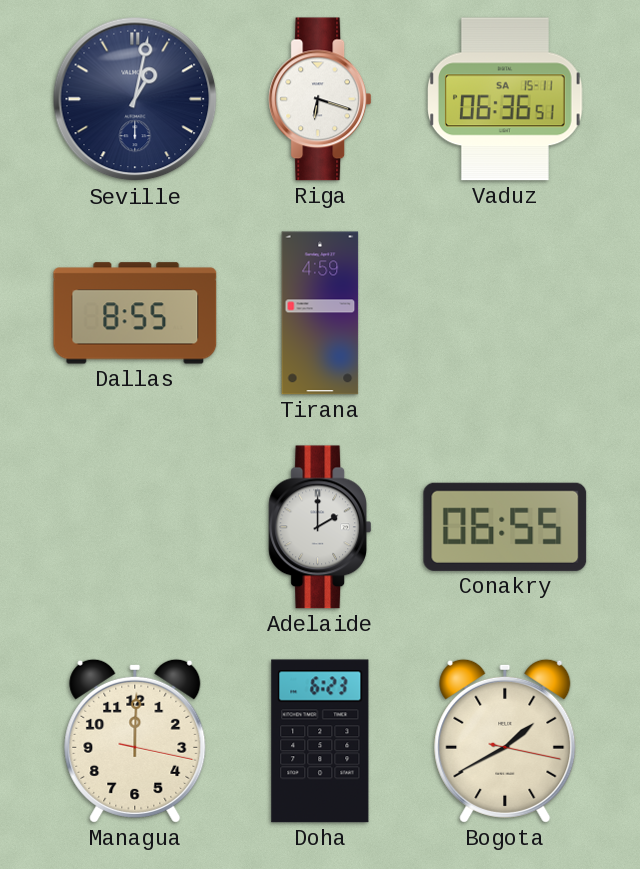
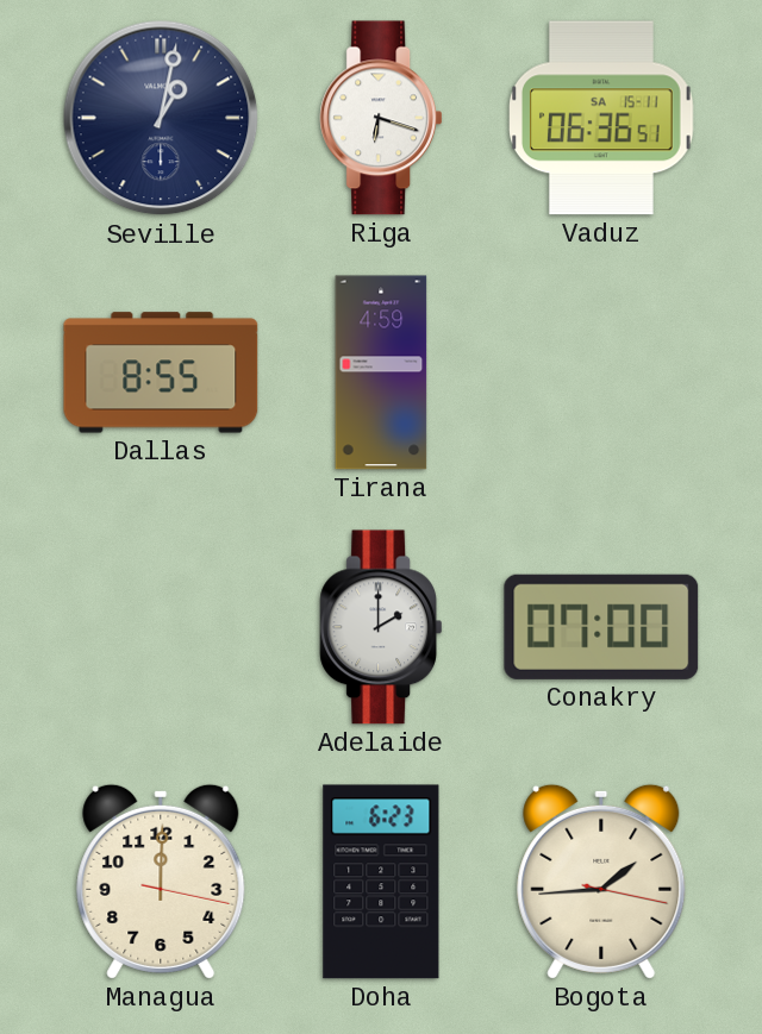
Conakry: 06:55 -> 07:00 (601, 627)
Bogota: 1:40 -> 1:44 (601, 882)
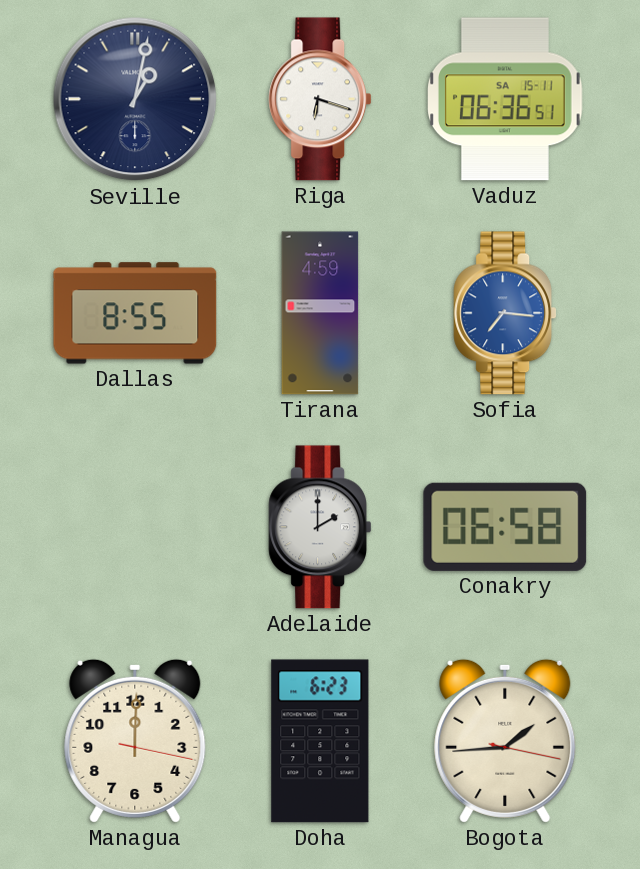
Sofia: none -> 7:16 (505, 313)
Conakry: 07:00 -> 06:58 (505, 527)
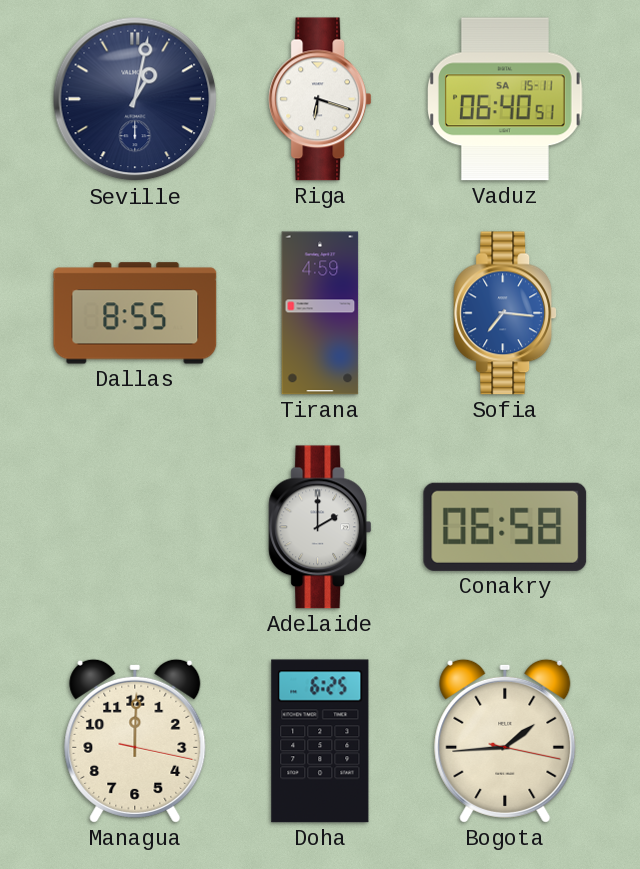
Vaduz: 06:36 -> 06:40 (506, 99)
Doha: 6:23 -> 6:25 (320, 741)
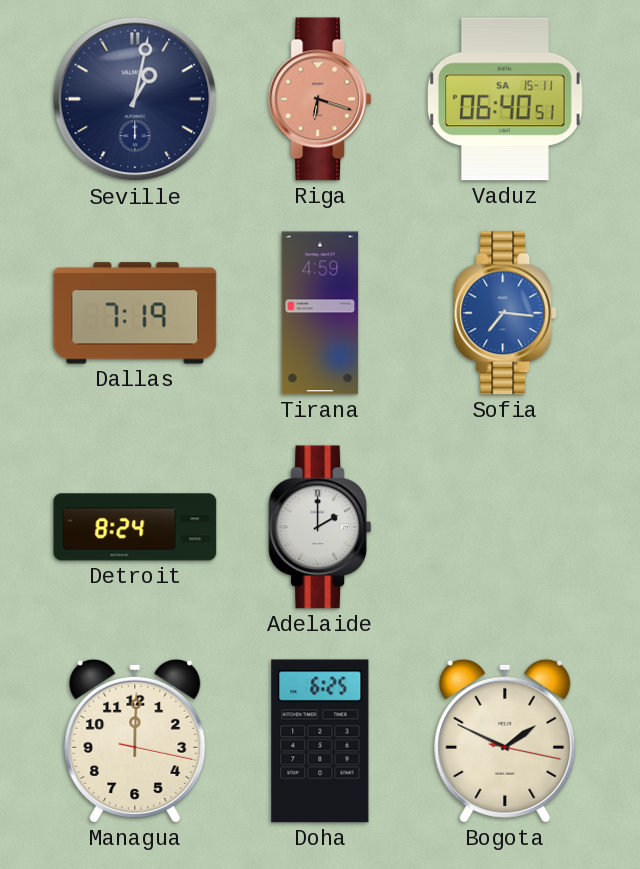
Riga dial: white -> salmon (320, 99)
Dallas: 8:55 -> 7:19 (135, 313)
Detroit: none -> 8:24 (135, 527)
Conakry: 06:58 -> none (505, 527)
Bogota: 1:44 -> 1:49 (505, 741)
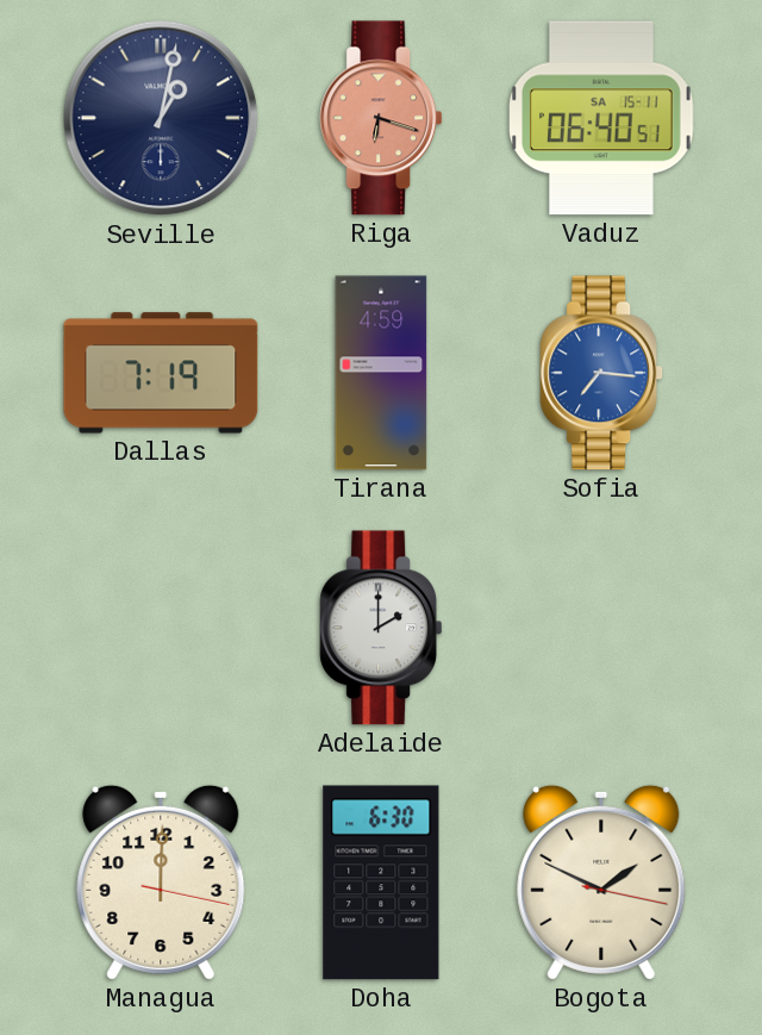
Detroit: 8:24 -> none (135, 527)
Doha: 6:25 -> 6:30 (381, 883)
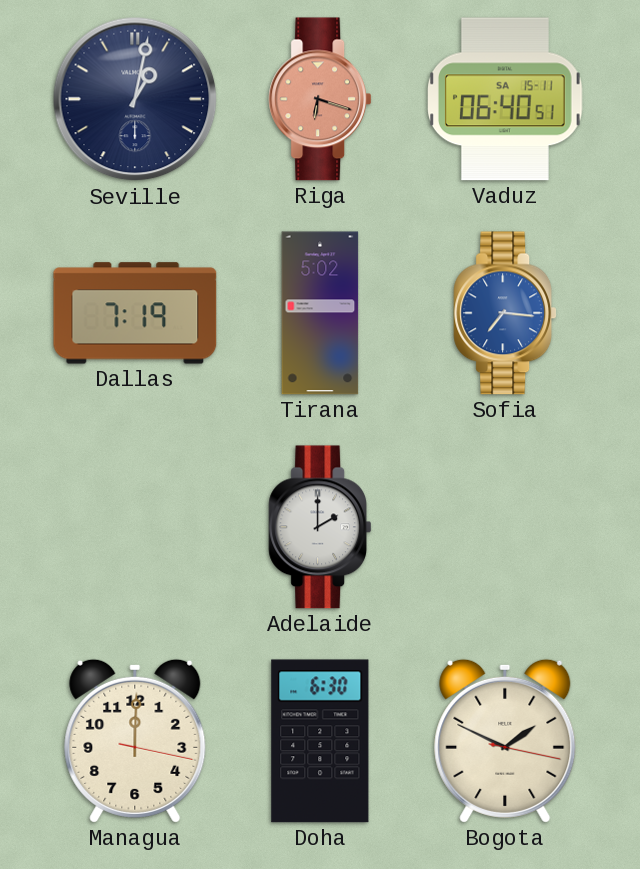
Tirana: 4:59 -> 5:02 (320, 313)
